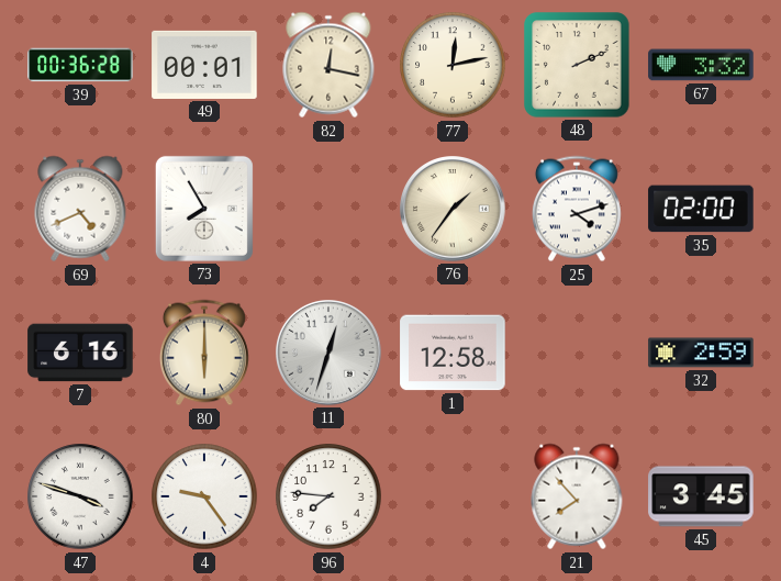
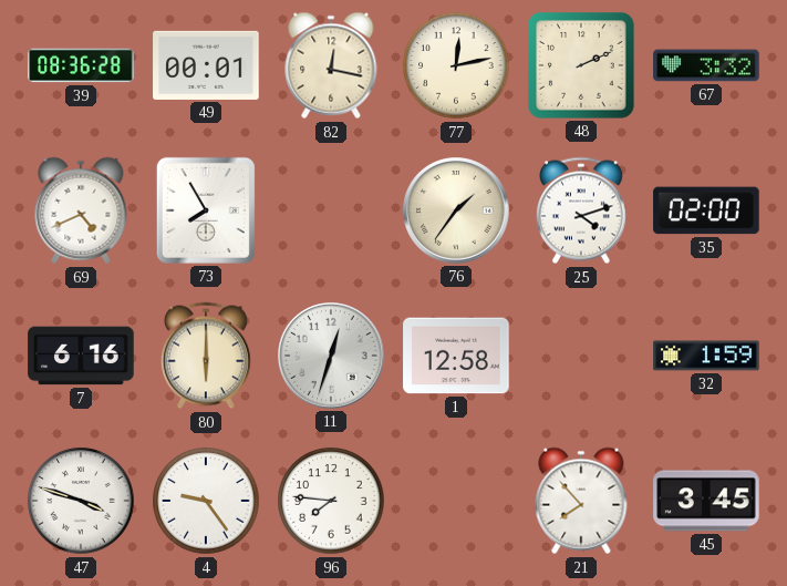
39: 00:36 -> 08:36 (81, 65)
32: 2:59 -> 1:59 (706, 356)
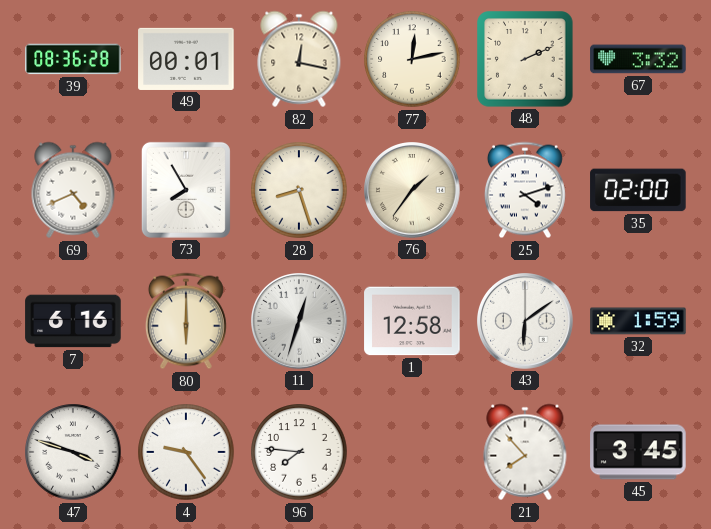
28: none -> 8:27 (299, 190)
43: none -> 6:09 (525, 321)
